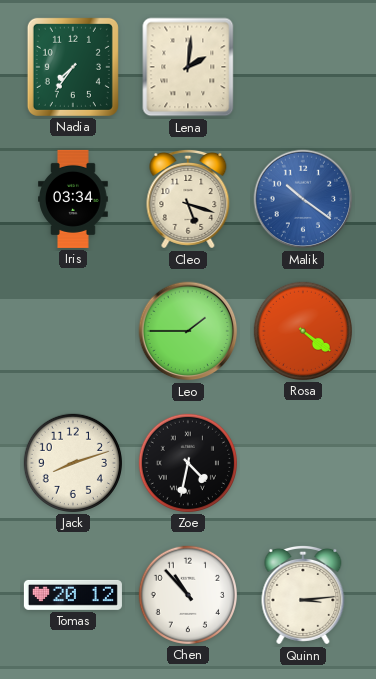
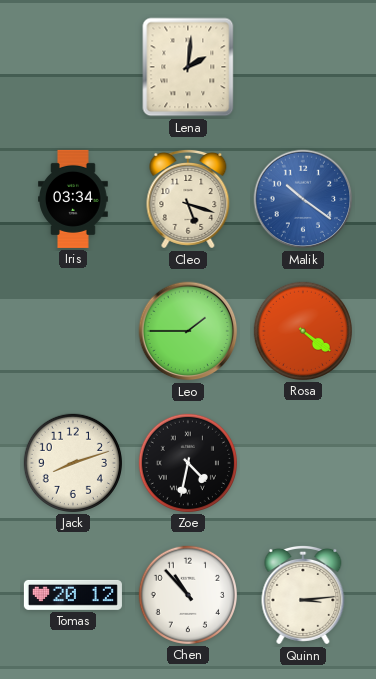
Nadia: 7:36 -> none (73, 67)
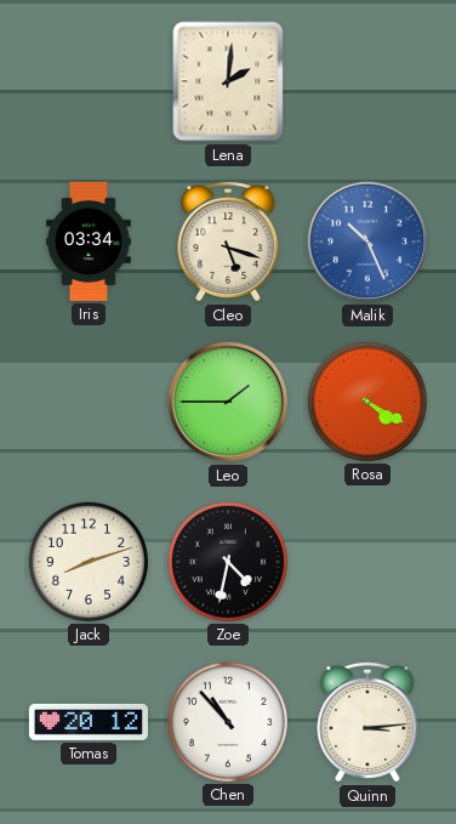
Malik: 10:21 -> 10:26 (367, 241)
Rosa: 4:21 -> 4:20 (367, 402)
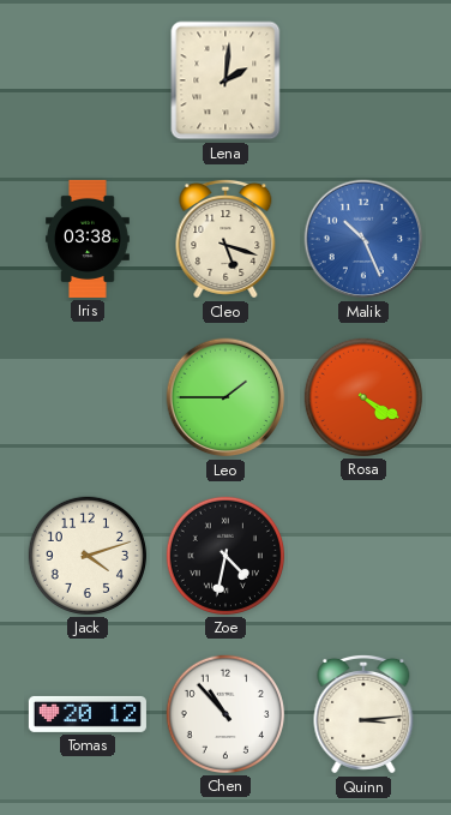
Iris: 03:34 -> 03:38 (89, 239)
Jack: 8:12 -> 4:12 (88, 556)
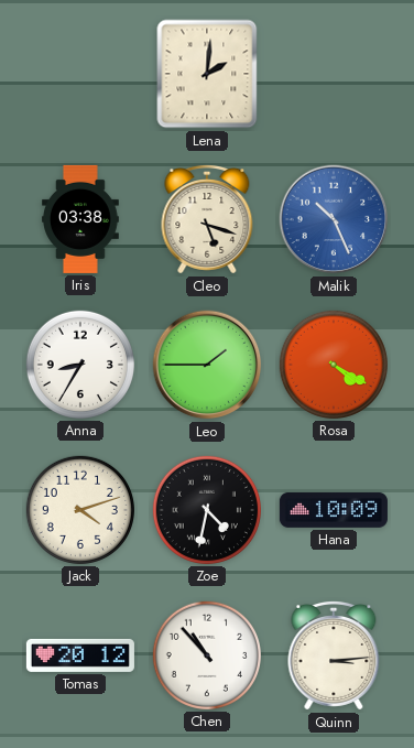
Anna: none -> 8:35 (80, 365)
Hana: none -> 10:09 (334, 510)
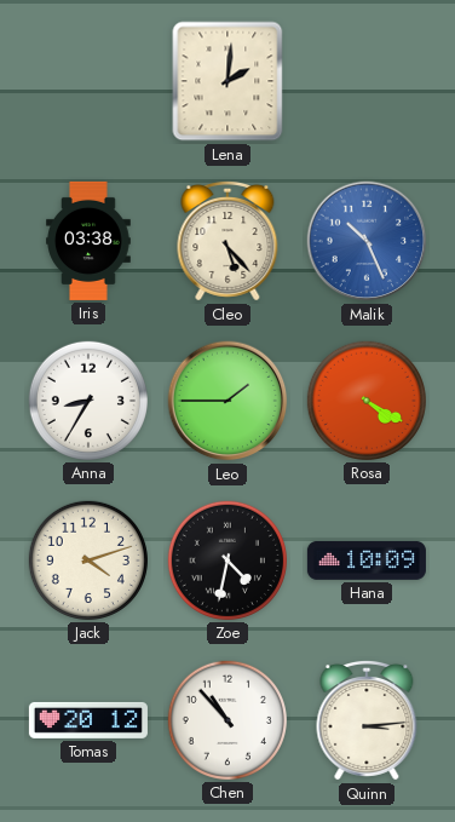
Cleo: 5:18 -> 5:23 (227, 242)
